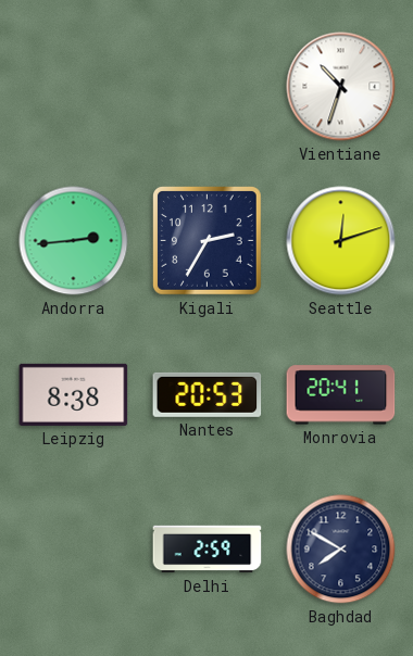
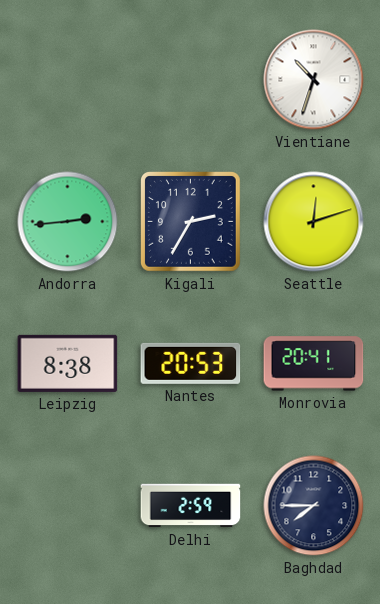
Baghdad: 7:50 -> 7:45 (314, 506)
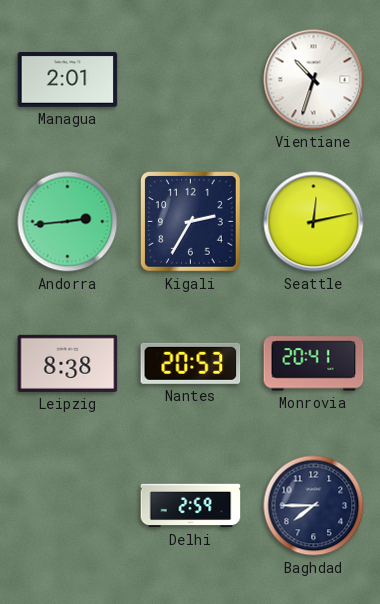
Managua: none -> 2:01 (68, 79)
Seattle: 12:12 -> 12:13 (314, 222)
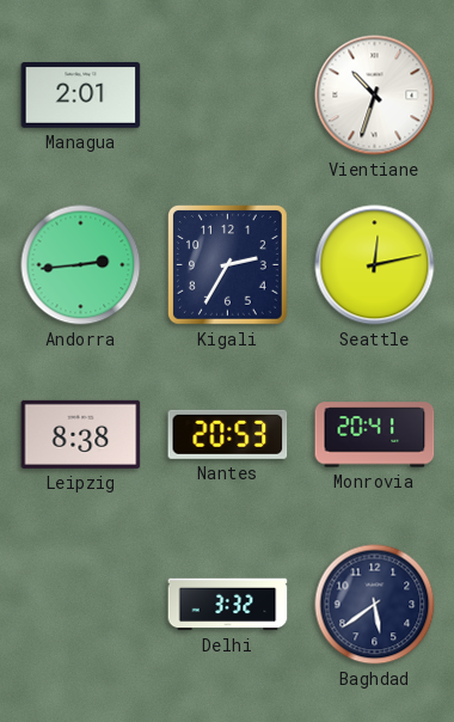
Delhi: 2:59 -> 3:32 (228, 605)
Baghdad: 7:45 -> 5:39 (375, 605)
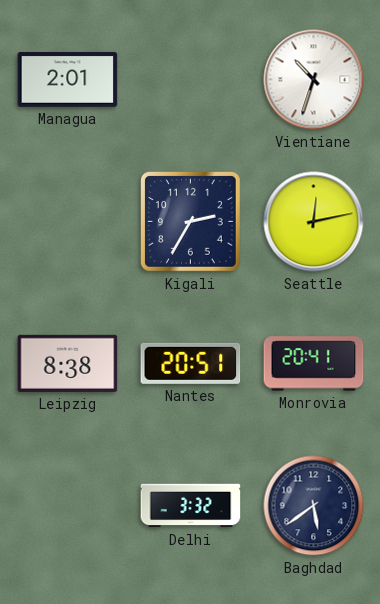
Andorra: 2:44 -> none (81, 265)
Nantes: 20:53 -> 20:51 (191, 363)
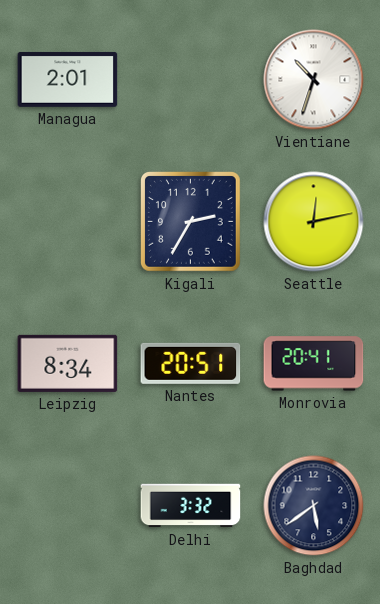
Leipzig: 8:38 -> 8:34 (68, 363)
